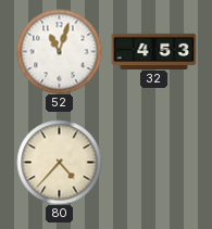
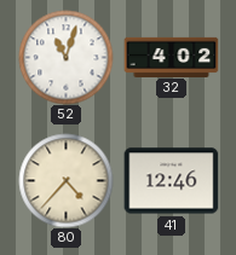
32: 4:53 -> 4:02 (171, 57)
41: none -> 12:46 (171, 181)
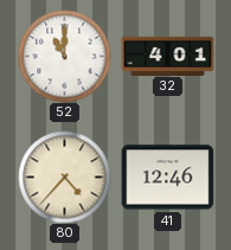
52: 11:03 -> 11:00 (64, 56)
32: 4:02 -> 4:01 (167, 56)
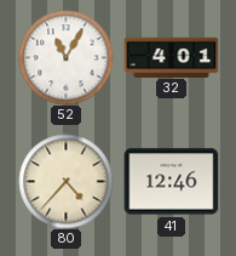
52: 11:00 -> 11:05 (65, 57)
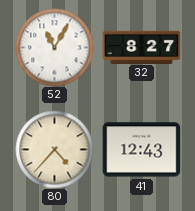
32: 4:01 -> 8:27 (141, 47)
41: 12:46 -> 12:43 (141, 150)
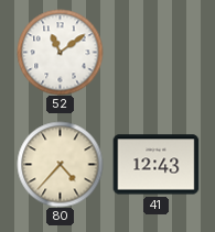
52: 11:05 -> 11:09 (60, 52)
32: 8:27 -> none (141, 47)
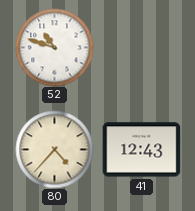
52: 11:09 -> 10:48 (54, 47)
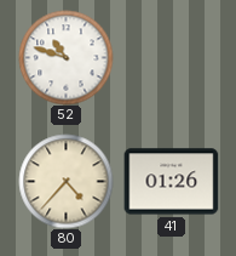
41: 12:43 -> 01:26 (171, 182)
